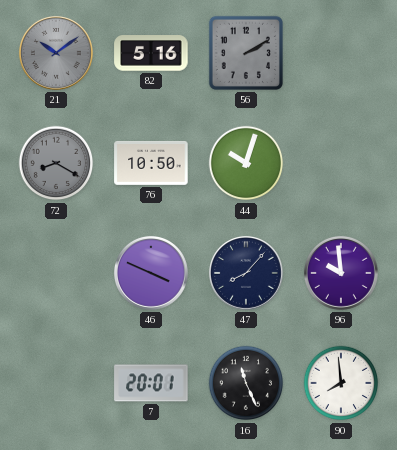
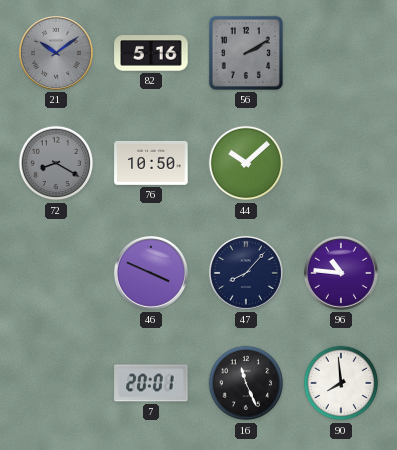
44: 10:03 -> 10:08 (246, 163)
96: 9:59 -> 10:46 (341, 273)
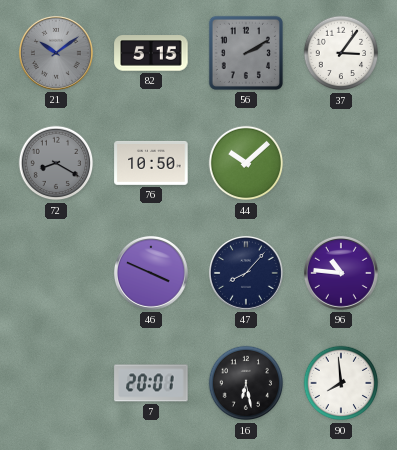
82: 5:16 -> 5:15 (151, 53)
37: none -> 3:06 (341, 53)
16: 11:26 -> 6:28 (246, 383)
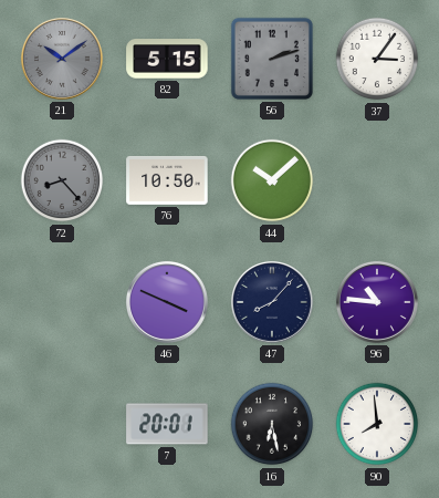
56: 2:10 -> 2:12 (272, 59)
72: 8:20 -> 8:23 (62, 180)
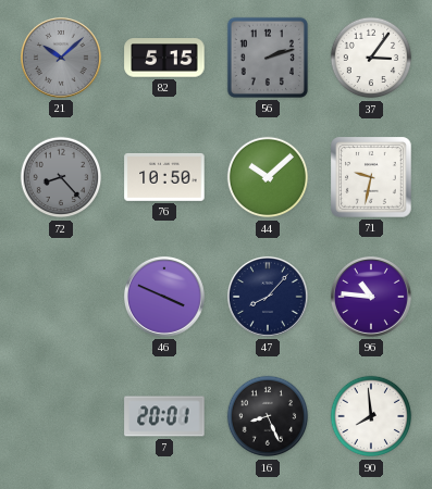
21: 10:09 -> 10:08 (61, 58)
71: none -> 9:32 (371, 177)
16: 6:28 -> 8:26 (268, 416)
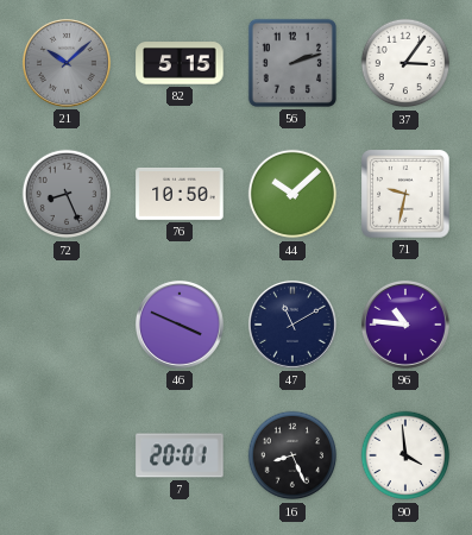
72: 8:23 -> 8:26 (67, 194)
47: 8:07 -> 11:10 (292, 325)
90: 7:59 -> 3:59 (405, 455)
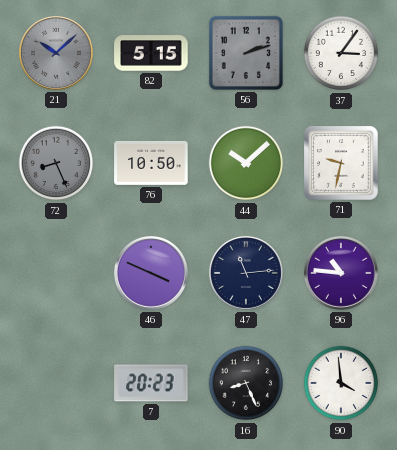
47: 11:10 -> 11:14 (246, 273)
7: 20:01 -> 20:23 (151, 383)
